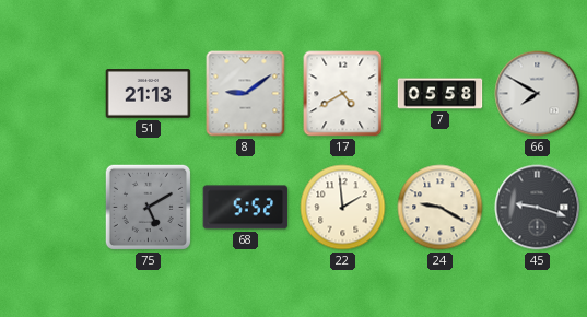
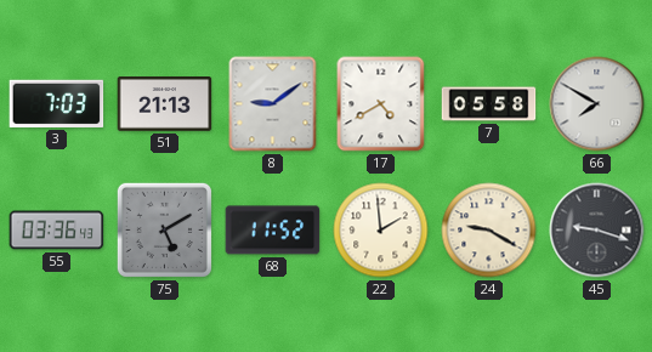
3: none -> 7:03 (57, 103)
55: none -> 03:36 (57, 231)
68: 5:52 -> 11:52 (273, 231)
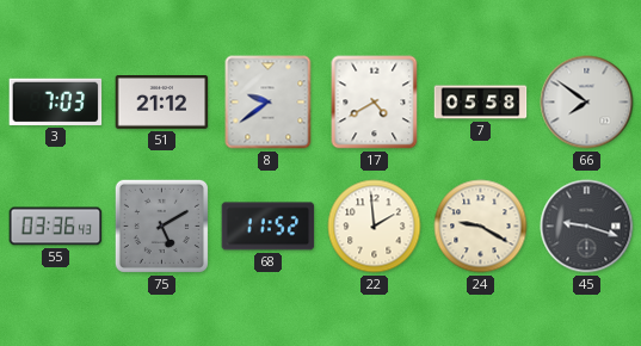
51: 21:13 -> 21:12 (162, 103)
8: 9:09 -> 9:39 (269, 103)
66: 7:50 -> 7:51 (587, 103)
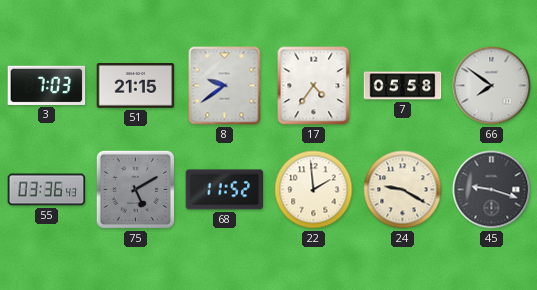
51: 21:12 -> 21:15 (136, 86)
17: 4:40 -> 4:36 (314, 86)
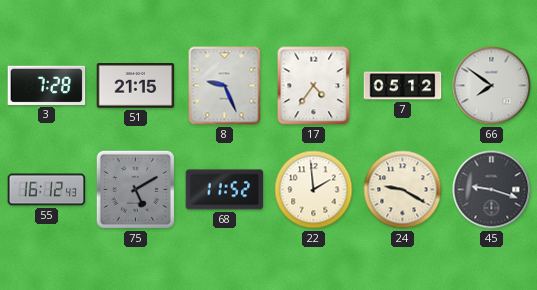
3: 7:03 -> 7:28 (47, 85)
8: 9:39 -> 9:26 (225, 86)
7: 05:58 -> 05:12 (403, 86)
55: 03:36 -> 16:12 (47, 190)
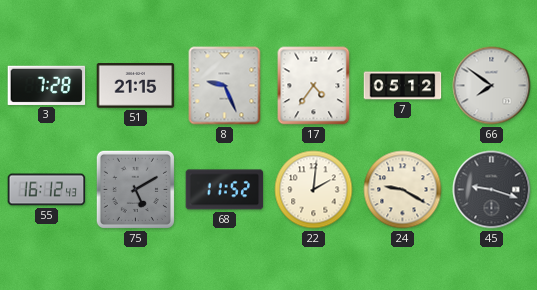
22: 1:59 -> 2:01 (314, 190)
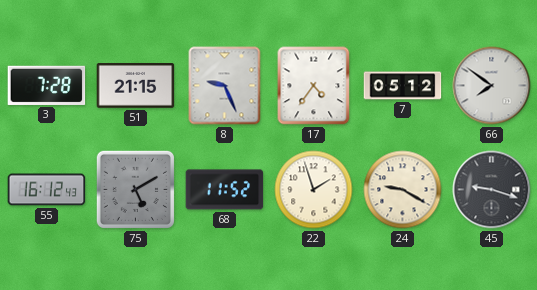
22: 2:01 -> 1:57 (314, 190)
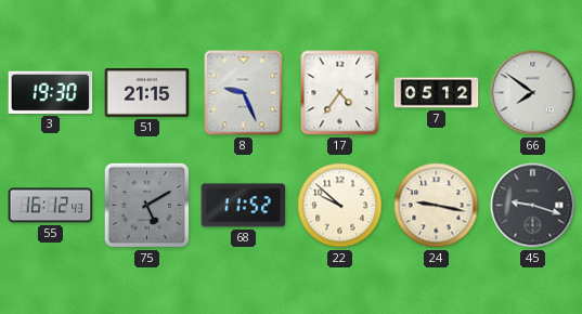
3: 7:28 -> 19:30 (51, 92)
22: 1:57 -> 9:52 (340, 206)
24: 9:20 -> 9:17 (437, 206)
